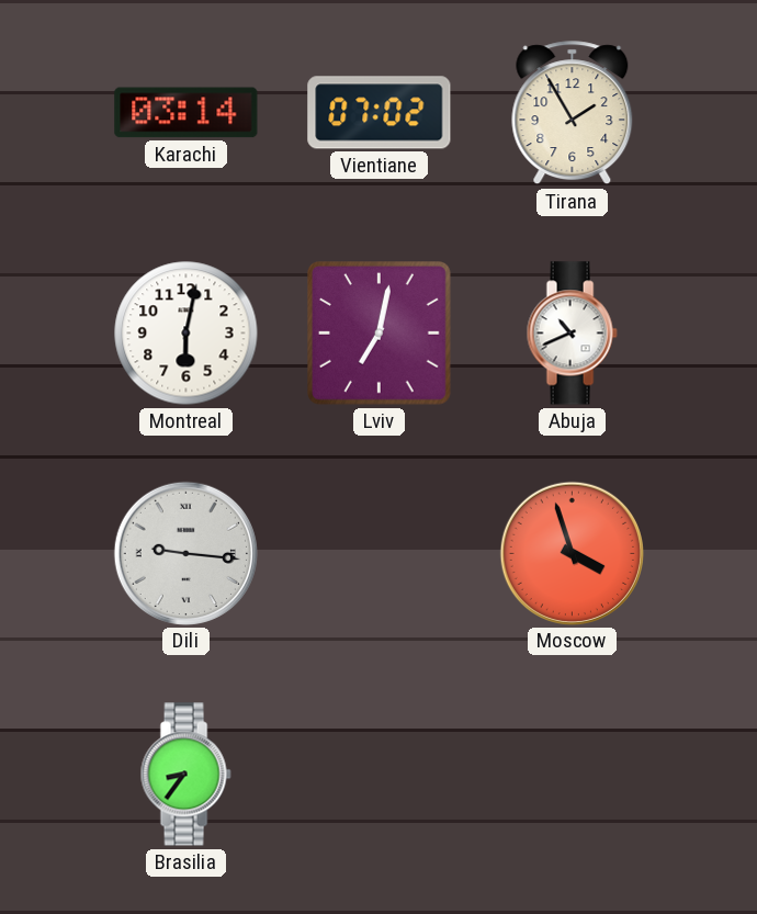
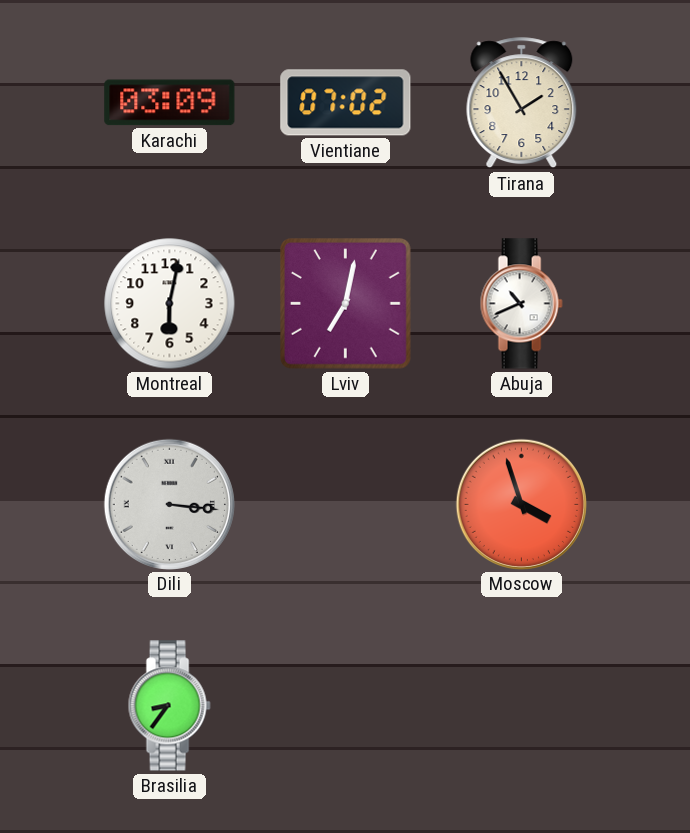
Karachi: 03:14 -> 03:09 (170, 103)
Dili: 9:16 -> 3:16 (169, 504)
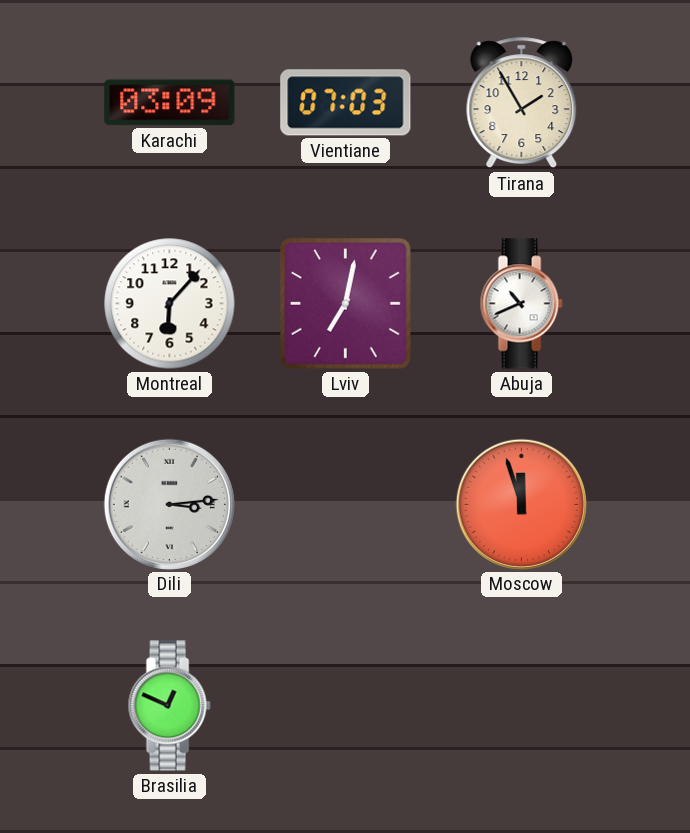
Vientiane: 07:02 -> 07:03 (346, 103)
Montreal: 6:02 -> 6:07 (170, 304)
Dili: 3:16 -> 3:14 (169, 504)
Moscow: 3:57 -> 11:57 (521, 504)
Brasilia: 8:36 -> 12:49 (169, 706)
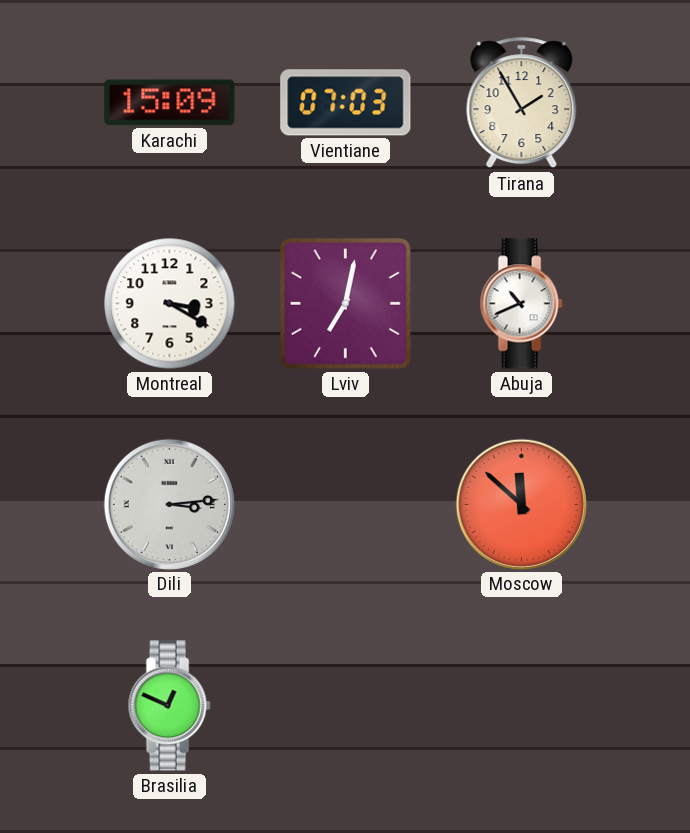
Karachi: 03:09 -> 15:09 (170, 103)
Montreal: 6:07 -> 3:20 (170, 304)
Moscow: 11:57 -> 11:52 (521, 504)
